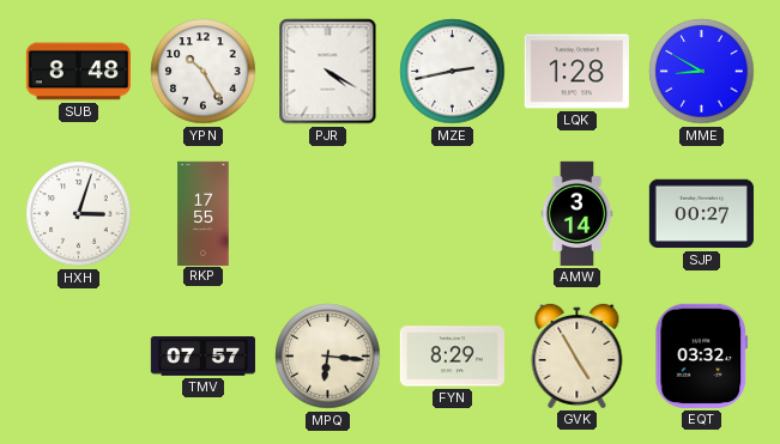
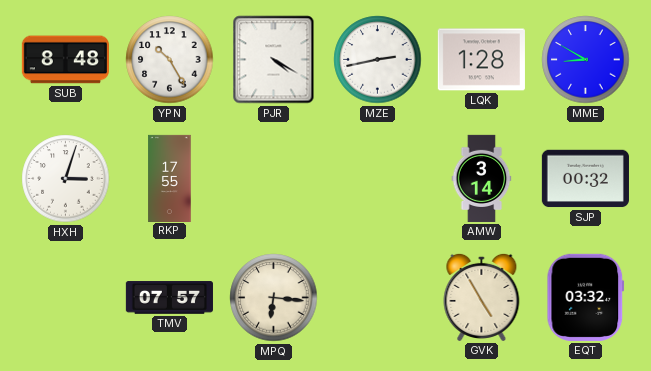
SJP: 00:27 -> 00:32 (585, 179)
FYN: 8:29 -> none (452, 357)
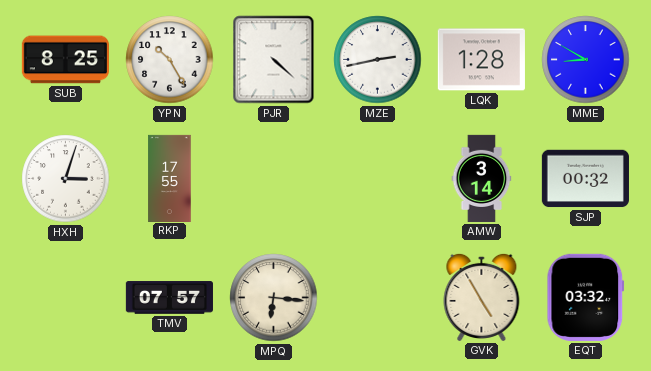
SUB: 8:48 -> 8:25 (65, 60)
PJR: 4:20 -> 4:22 (274, 60)
